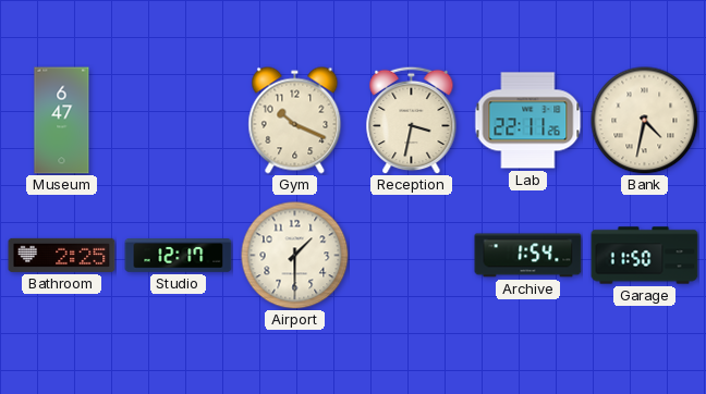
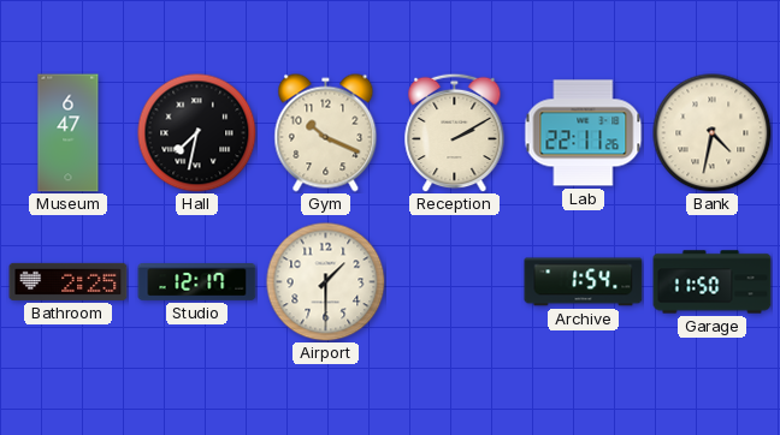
Hall: none -> 7:32 (197, 133)
Reception: 3:32 -> 2:10 (455, 132)
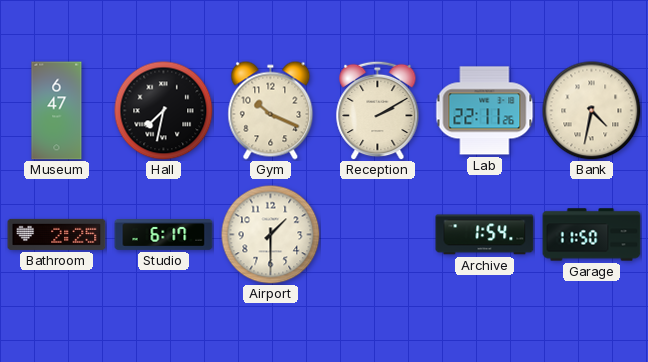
Studio: 12:17 -> 6:17 (164, 235)
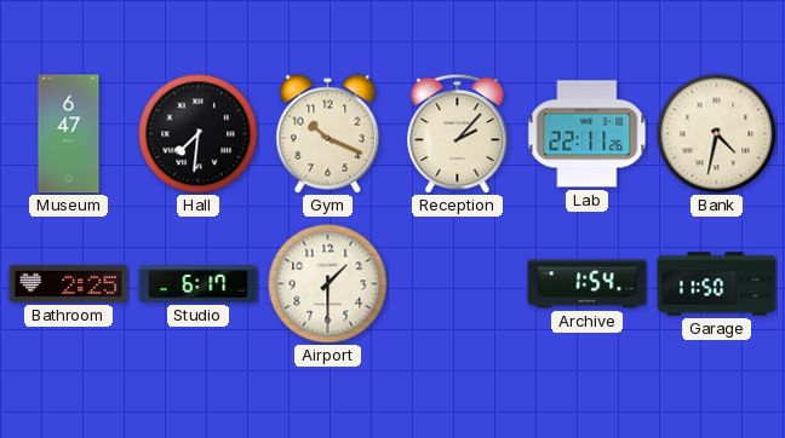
Hall: 7:32 -> 7:31 (199, 134)
Reception: 2:10 -> 2:07 (458, 133)
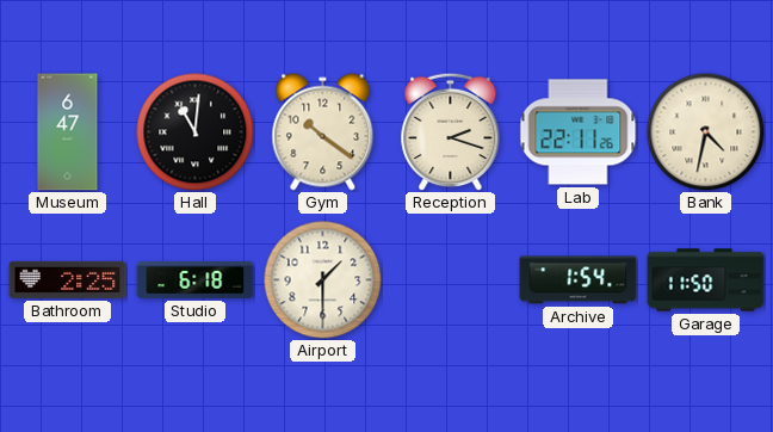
Hall: 7:31 -> 11:01 (196, 132)
Gym: 10:19 -> 10:21 (323, 132)
Reception: 2:07 -> 2:18 (451, 131)
Studio: 6:17 -> 6:18 (196, 280)
